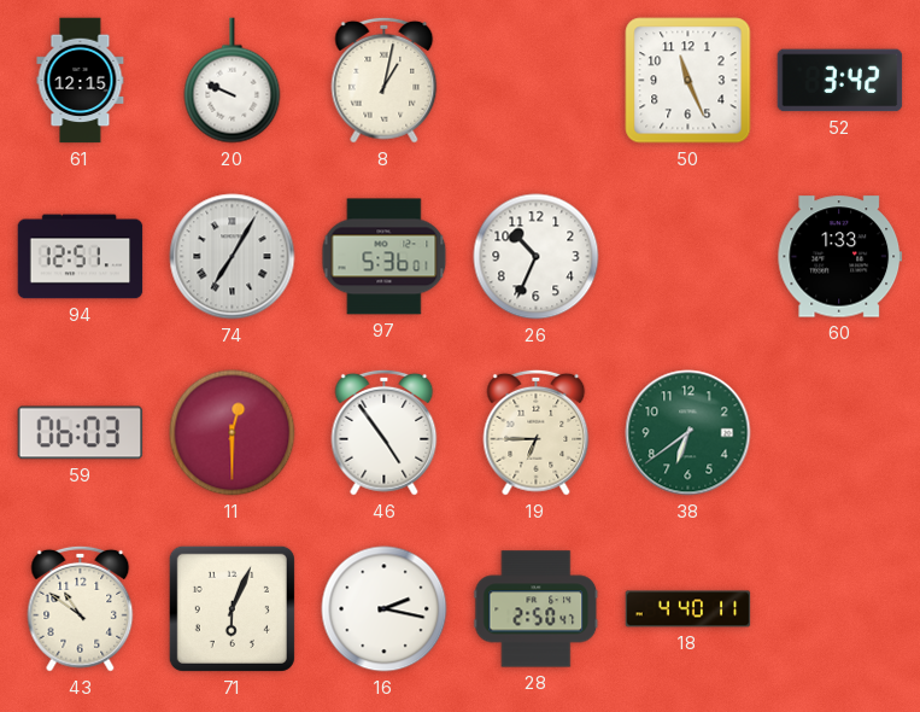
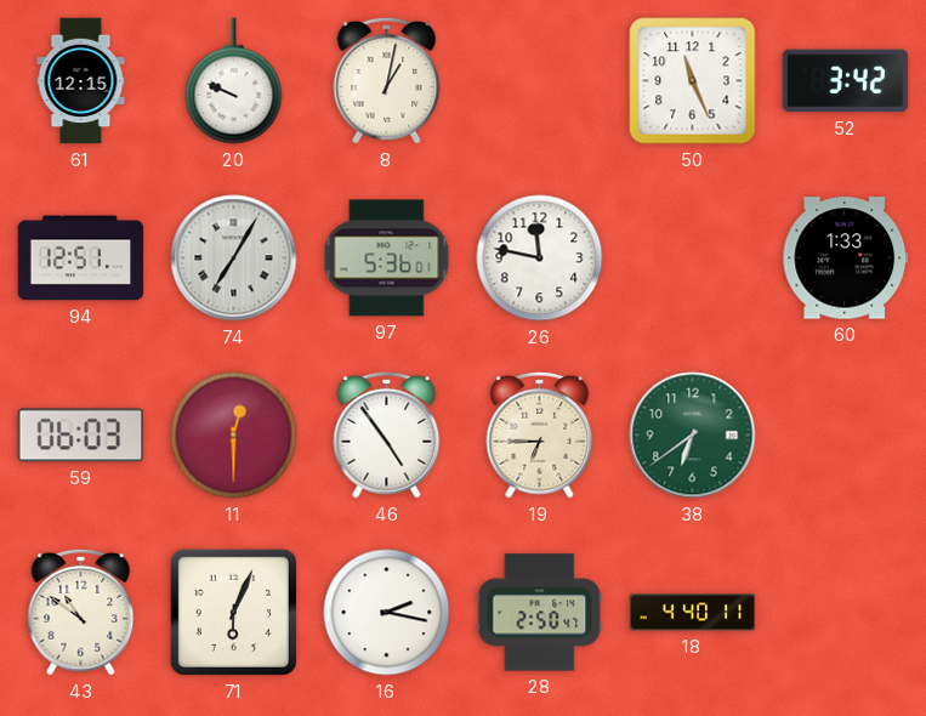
26: 10:34 -> 11:47 (540, 258)
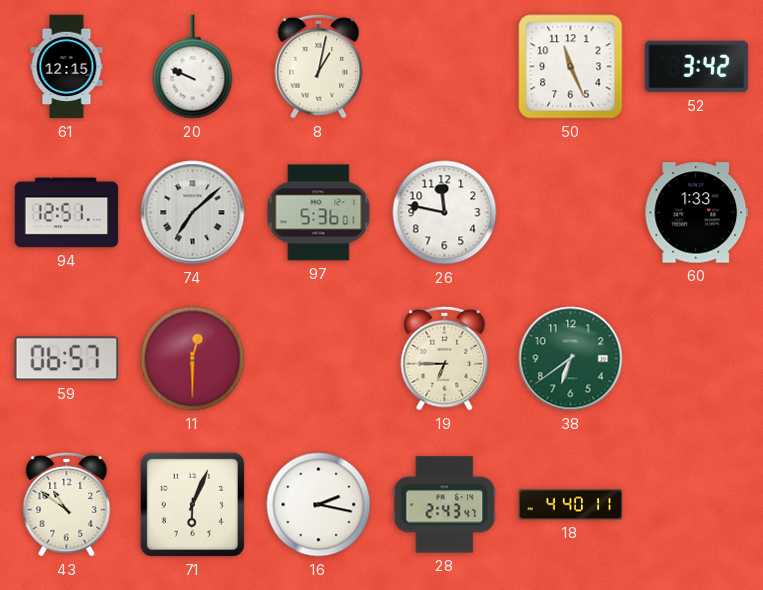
74: 7:05 -> 7:08 (193, 213)
59: 06:03 -> 06:57 (67, 359)
46: 4:54 -> none (387, 434)
28: 2:50 -> 2:43 (445, 505)
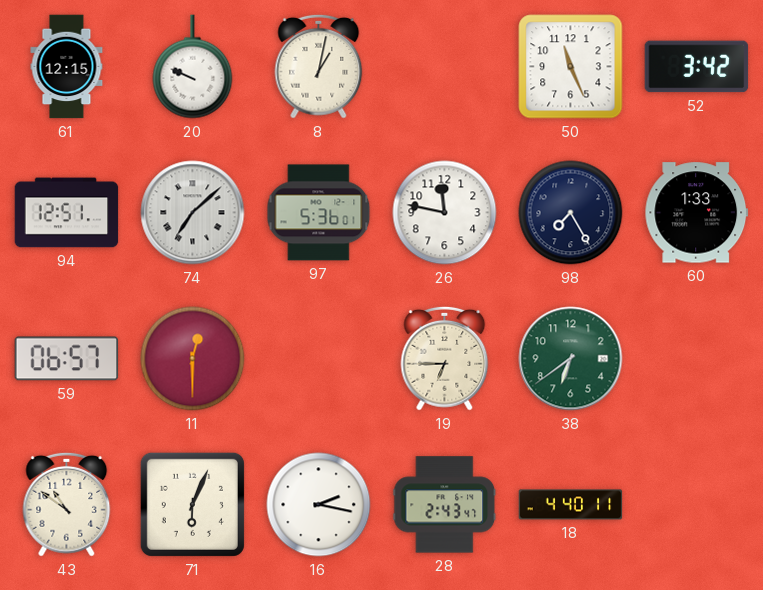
98: none -> 7:25 (571, 213)
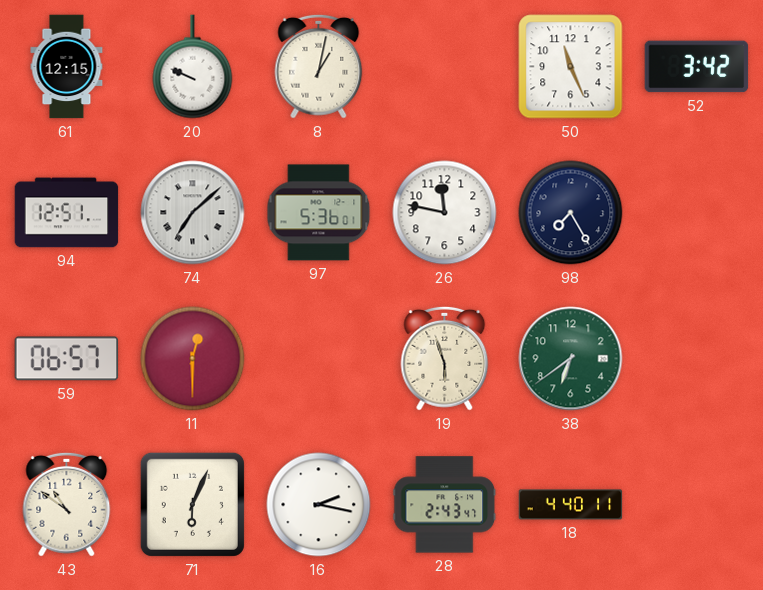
60: 1:33 -> none (697, 213)
19: 6:45 -> 5:57 (445, 358)
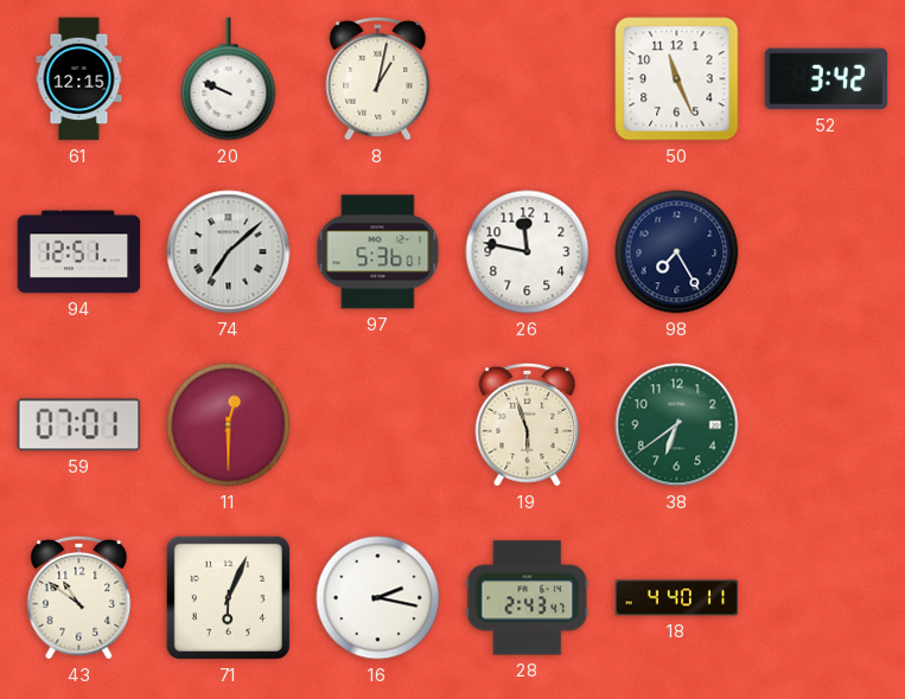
59: 06:57 -> 07:01 (79, 425)
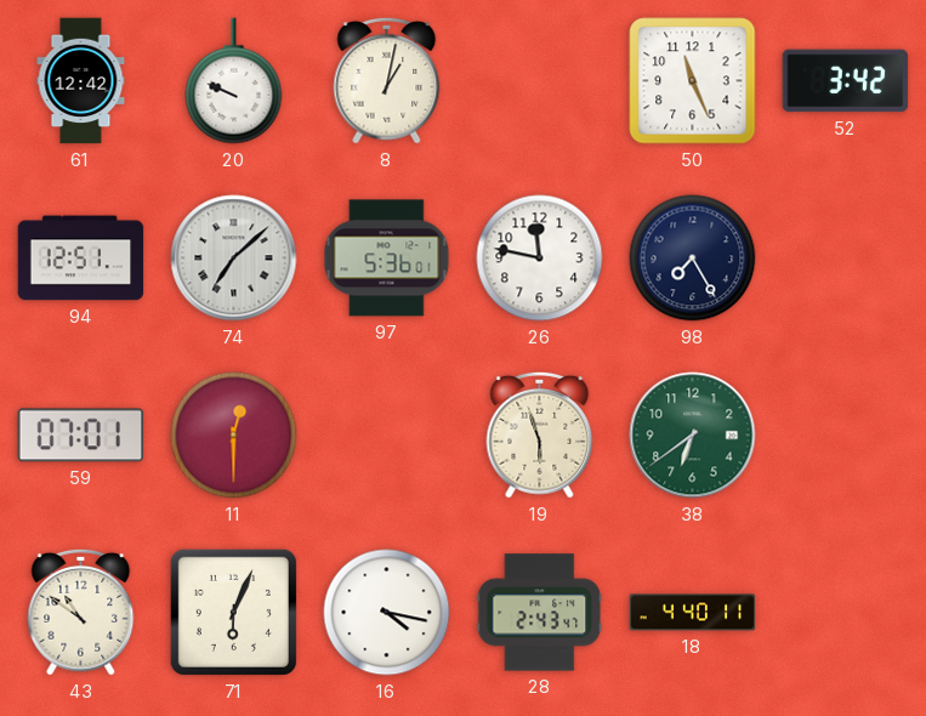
61: 12:15 -> 12:42 (81, 81)
16: 2:17 -> 4:17 (387, 613)
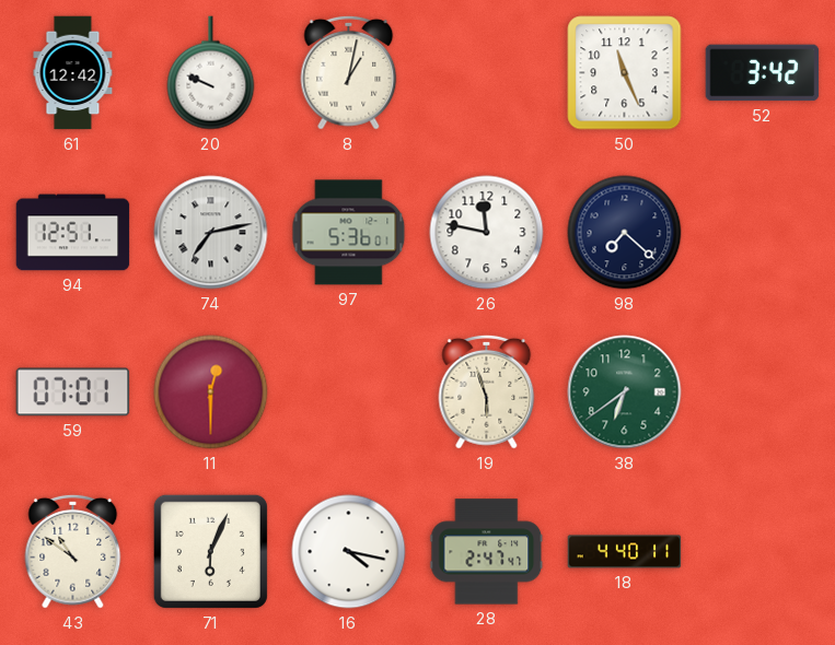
74: 7:08 -> 7:13 (211, 233)
98: 7:25 -> 7:22 (625, 233)
28: 2:43 -> 2:47 (487, 552)
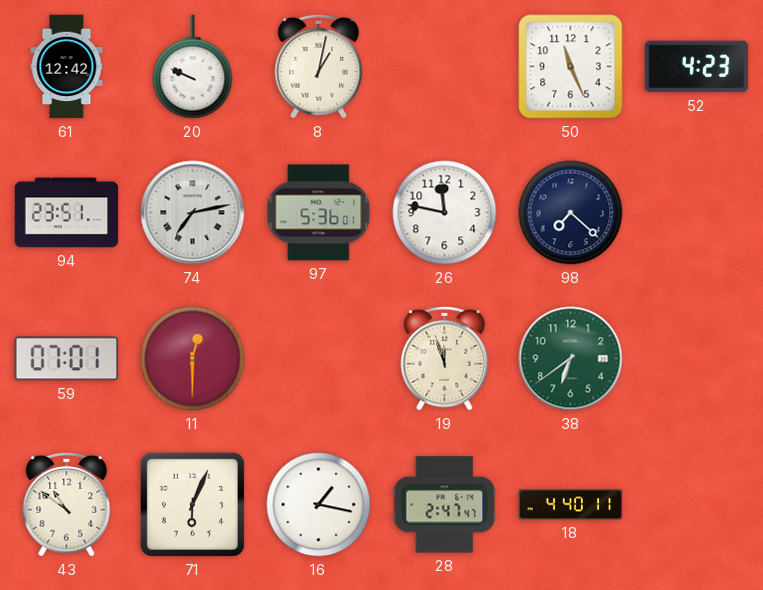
52: 3:42 -> 4:23 (697, 67)
94: 12:51 -> 23:51 (67, 213)
19: 5:57 -> 11:57 (445, 358)
16: 4:17 -> 1:17 (319, 505)
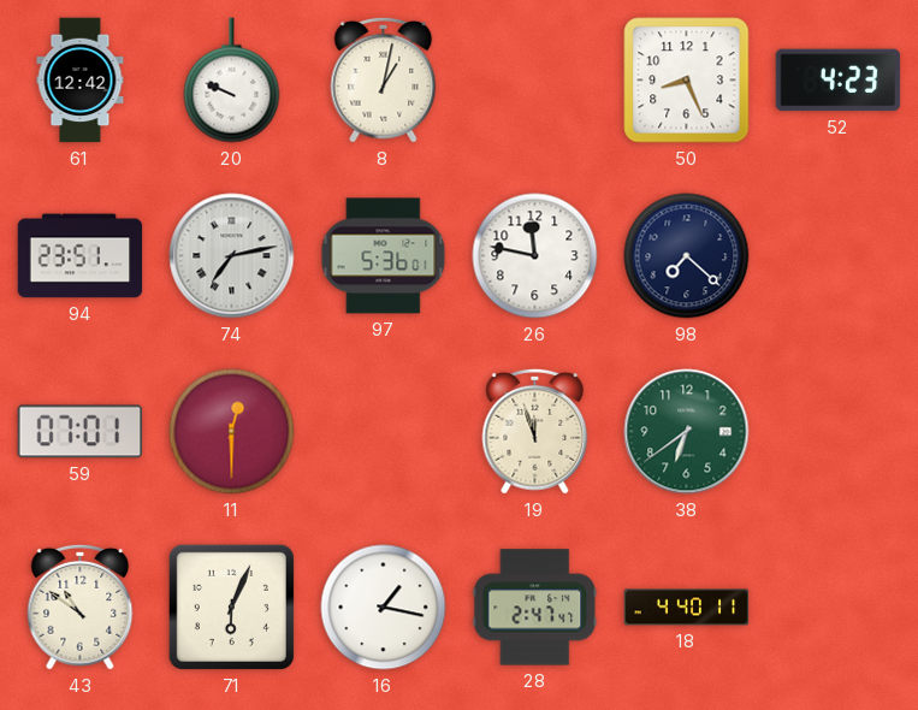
50: 11:26 -> 8:26 (687, 81)
